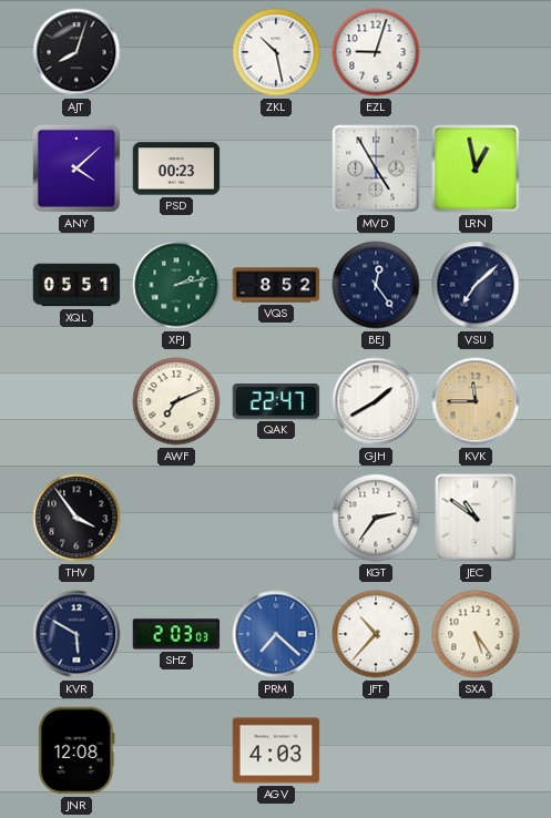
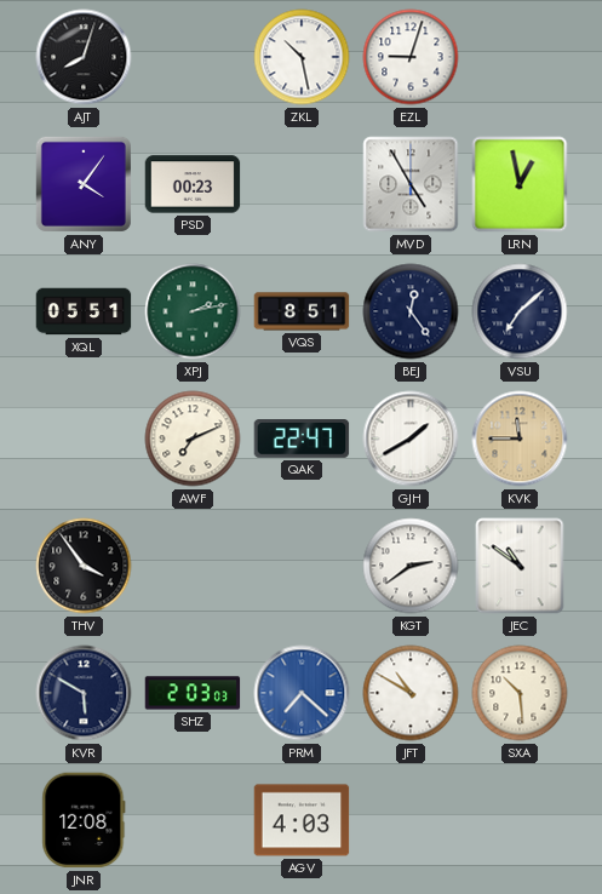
ANY: 4:08 -> 4:06 (84, 184)
VQS: 8:52 -> 8:51 (302, 311)
KGT: 2:36 -> 2:39 (411, 566)
JFT: 10:37 -> 10:50 (411, 693)
SXA: 5:24 -> 10:29 (520, 693)
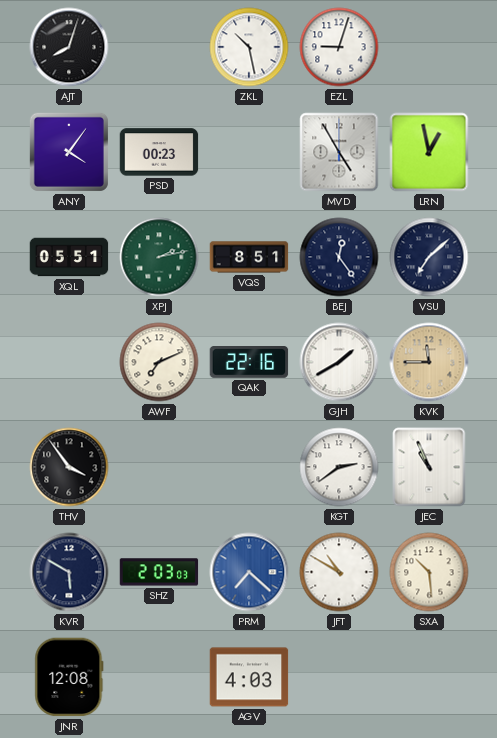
QAK: 22:47 -> 22:16 (249, 363)
JEC: 10:51 -> 10:56 (429, 467)
